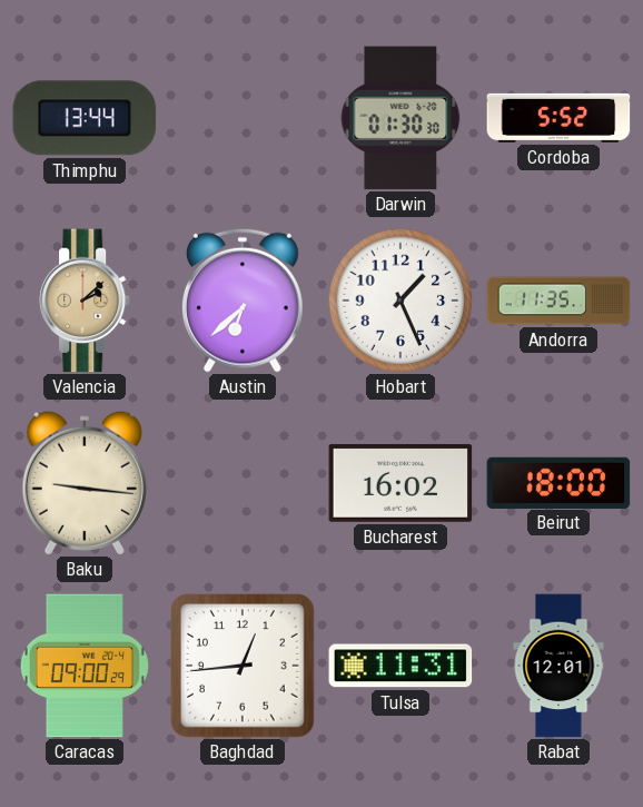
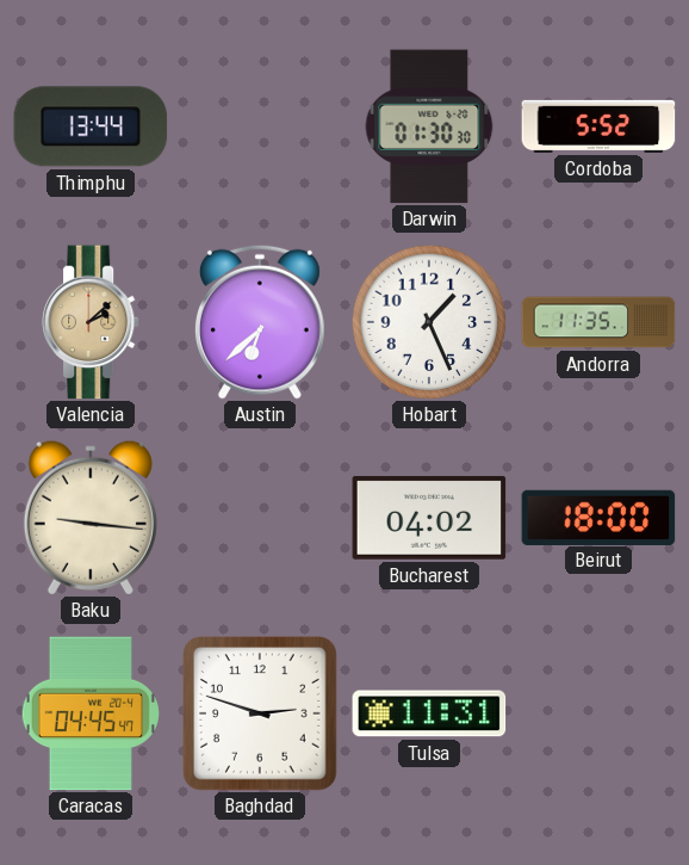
Bucharest: 16:02 -> 04:02 (429, 518)
Caracas: 09:00 -> 04:45 (91, 713)
Baghdad: 12:44 -> 2:48 (261, 715)
Rabat: 12:01 -> none (558, 666)
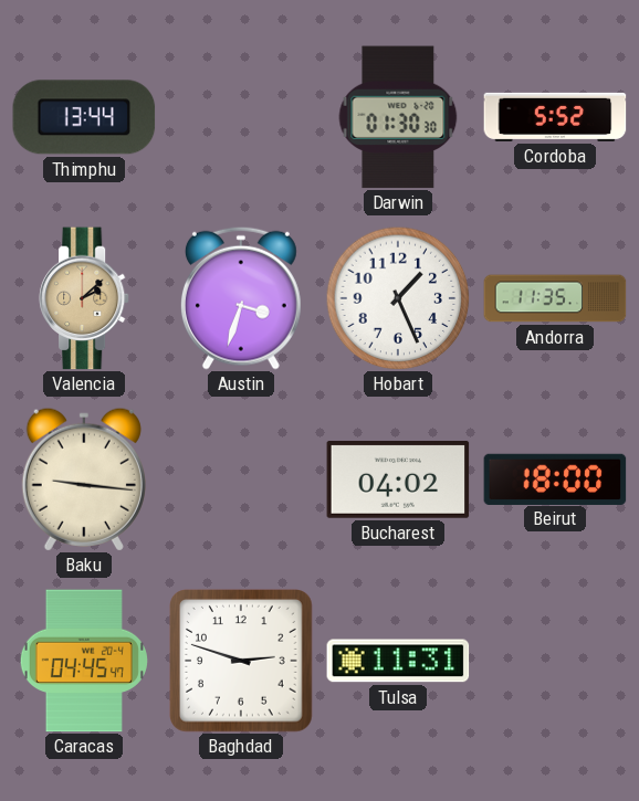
Austin: 6:38 -> 3:33 (241, 298)
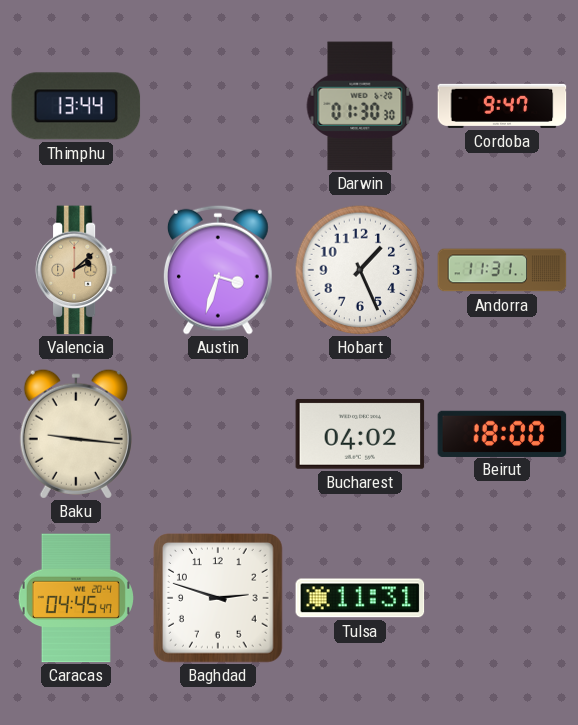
Cordoba: 5:52 -> 9:47 (502, 106)
Andorra: 11:35 -> 11:31 (502, 270)
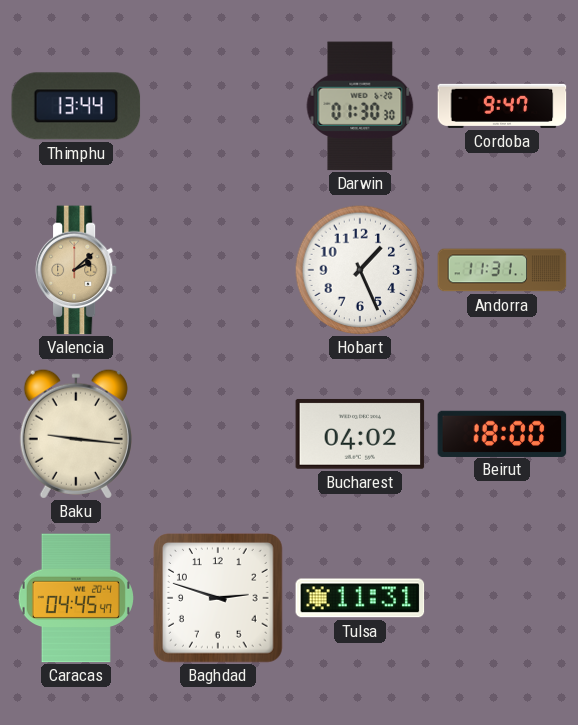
Austin: 3:33 -> none (218, 270)
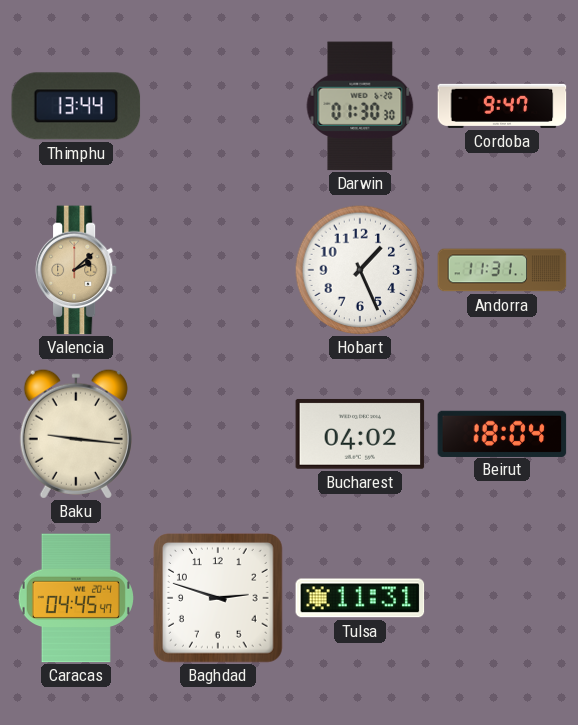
Beirut: 18:00 -> 18:04 (502, 433)
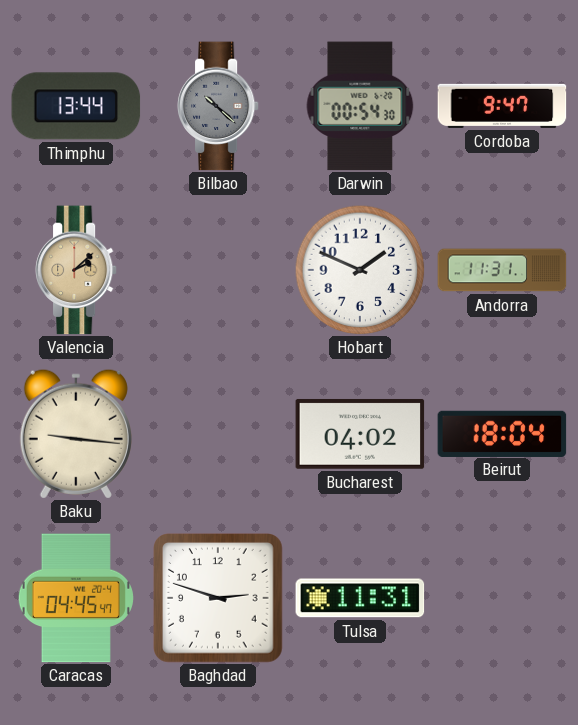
Bilbao: none -> 10:22 (218, 106)
Darwin: 01:30 -> 00:54 (360, 106)
Hobart: 1:26 -> 1:49 (360, 270)
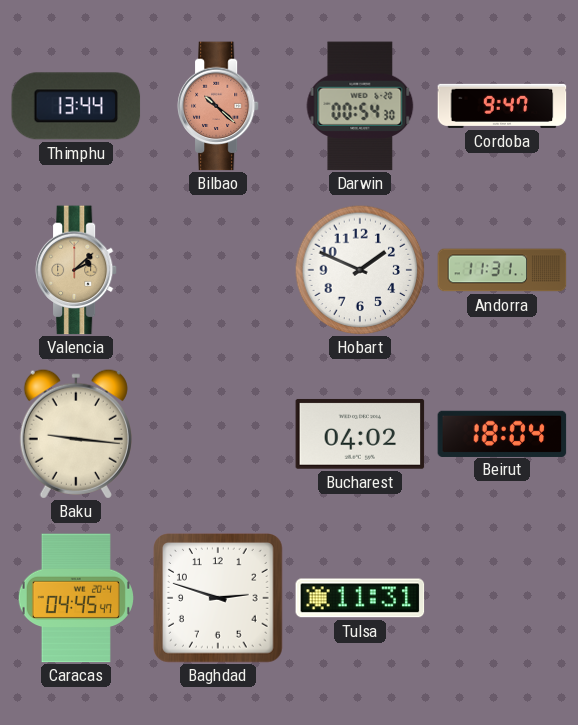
Bilbao dial: grey -> salmon (218, 106)
